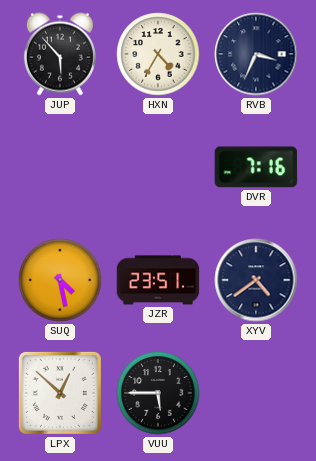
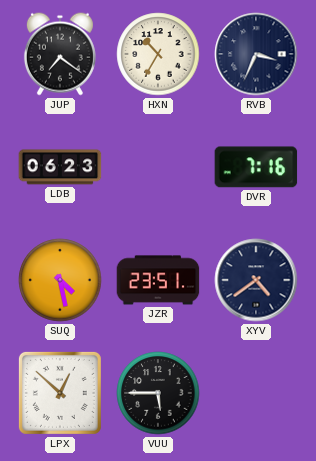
JUP: 5:53 -> 7:21 (60, 54)
HXN: 4:35 -> 10:35 (158, 54)
LDB: none -> 06:23 (60, 167)
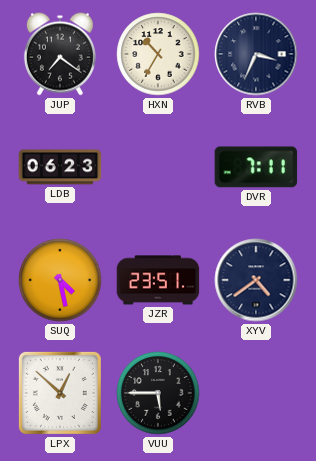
DVR: 7:16 -> 7:11 (256, 167)
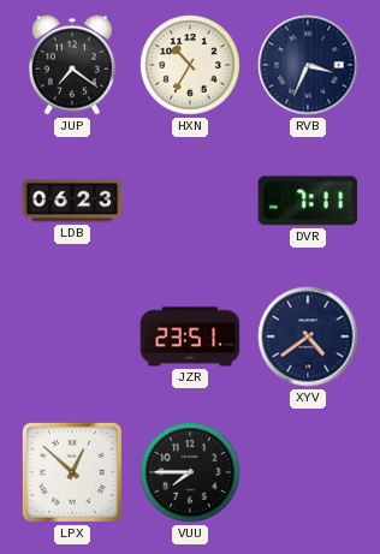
SUQ: 4:28 -> none (60, 280)
VUU: 5:45 -> 7:45 (190, 472)
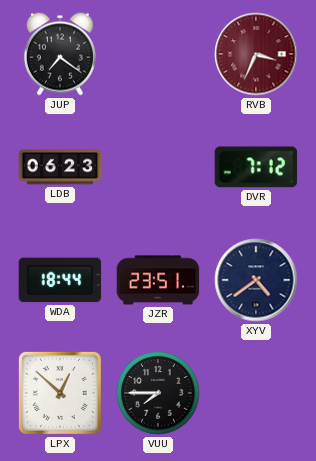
HXN: 10:35 -> none (190, 65)
RVB dial: navy -> burgundy (256, 54)
DVR: 7:11 -> 7:12 (256, 167)
WDA: none -> 18:44 (60, 280)
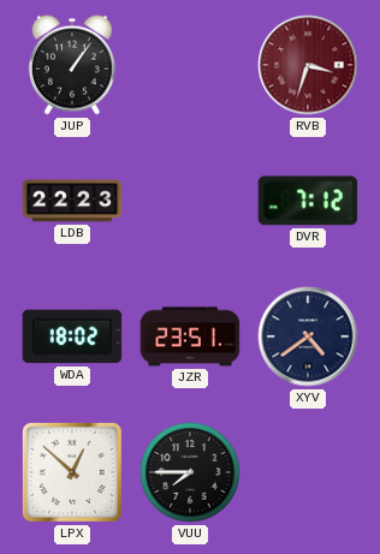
JUP: 7:21 -> 1:06 (72, 65)
RVB: 3:34 -> 3:33 (308, 65)
LDB: 06:23 -> 22:23 (72, 201)
WDA: 18:44 -> 18:02 (72, 336)
